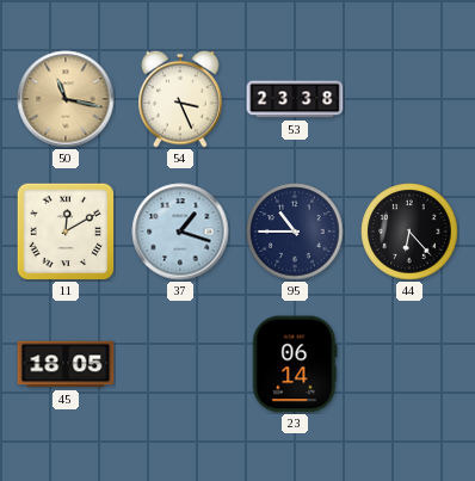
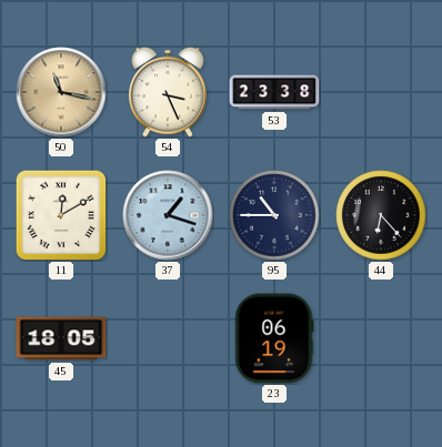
23: 06:14 -> 06:19 (274, 338)
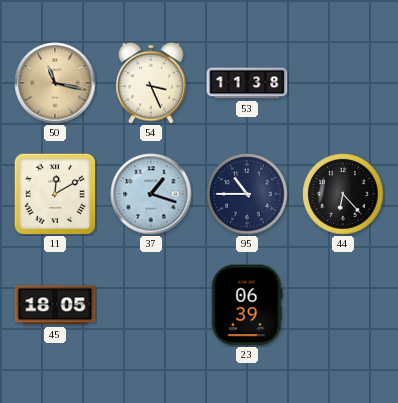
53: 23:38 -> 11:38 (247, 83)
23: 06:19 -> 06:39 (247, 305)
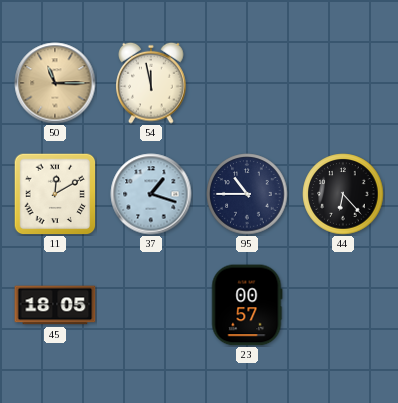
50: 11:17 -> 11:15 (55, 83)
54: 3:26 -> 11:58 (151, 83)
53: 11:38 -> none (247, 83)
23: 06:39 -> 00:57 (247, 305)
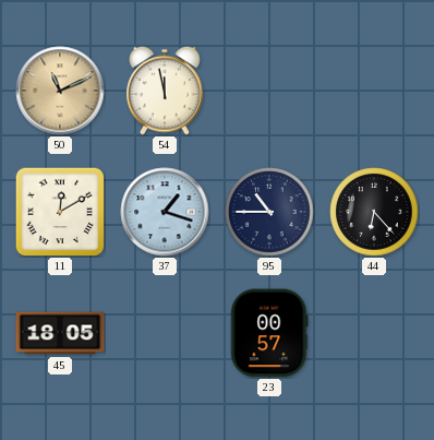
50: 11:15 -> 11:11 (60, 91)
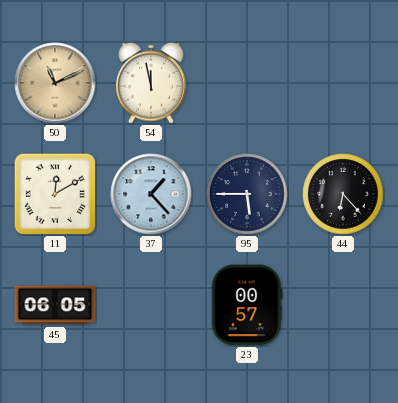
37: 1:18 -> 1:23 (151, 194)
95: 10:45 -> 5:45 (247, 194)
45: 18:05 -> 06:05 (55, 305)
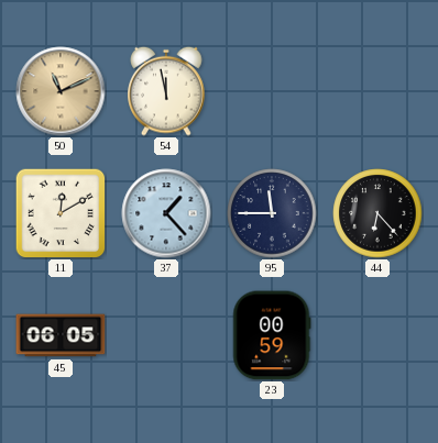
95: 5:45 -> 11:45 (272, 213)
23: 00:57 -> 00:59 (272, 335)
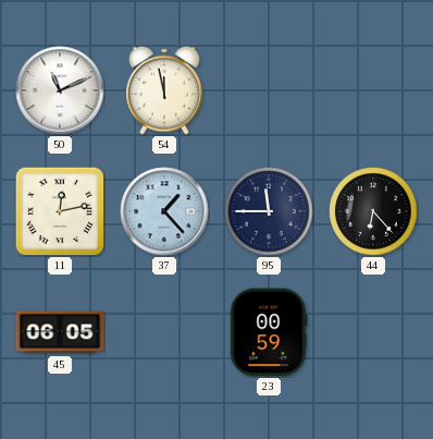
50 dial: champagne -> white (60, 90)
11: 12:10 -> 12:13 (60, 211)
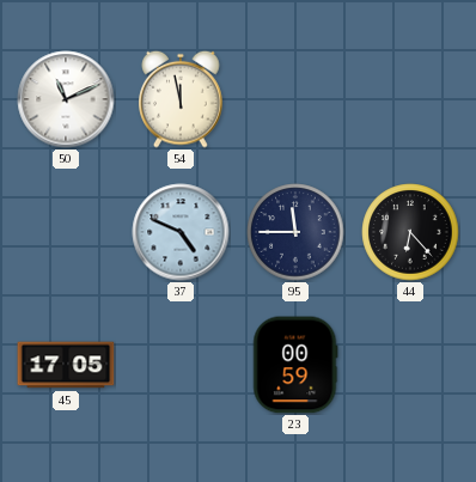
11: 12:13 -> none (60, 211)
37: 1:23 -> 4:49 (181, 232)
45: 06:05 -> 17:05 (66, 365)
